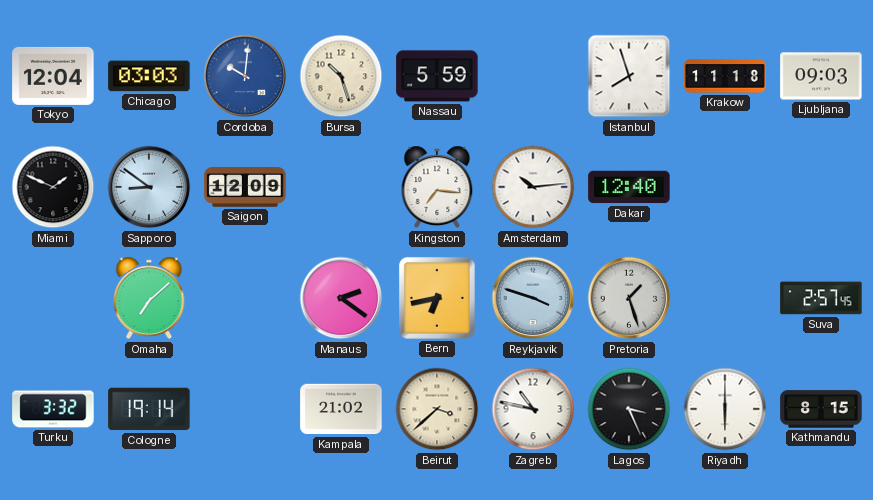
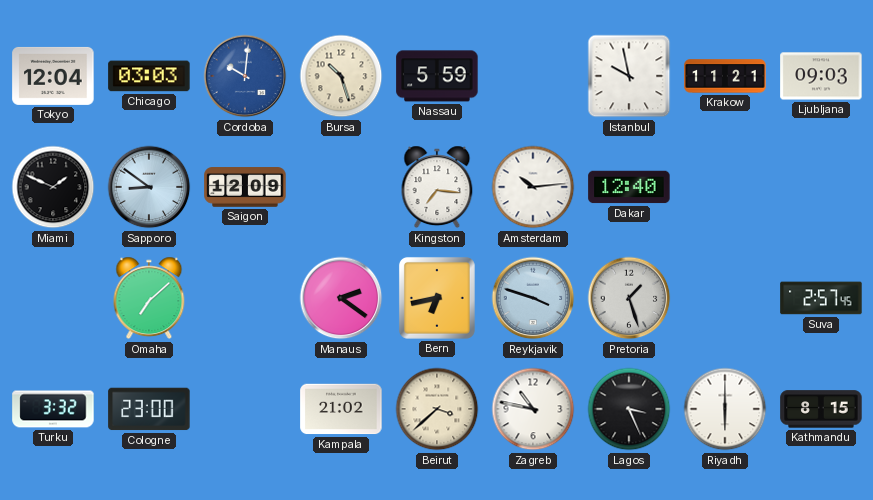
Istanbul: 7:57 -> 9:58 (629, 76)
Krakow: 11:18 -> 11:21 (725, 76)
Cologne: 19:14 -> 23:00 (149, 409)
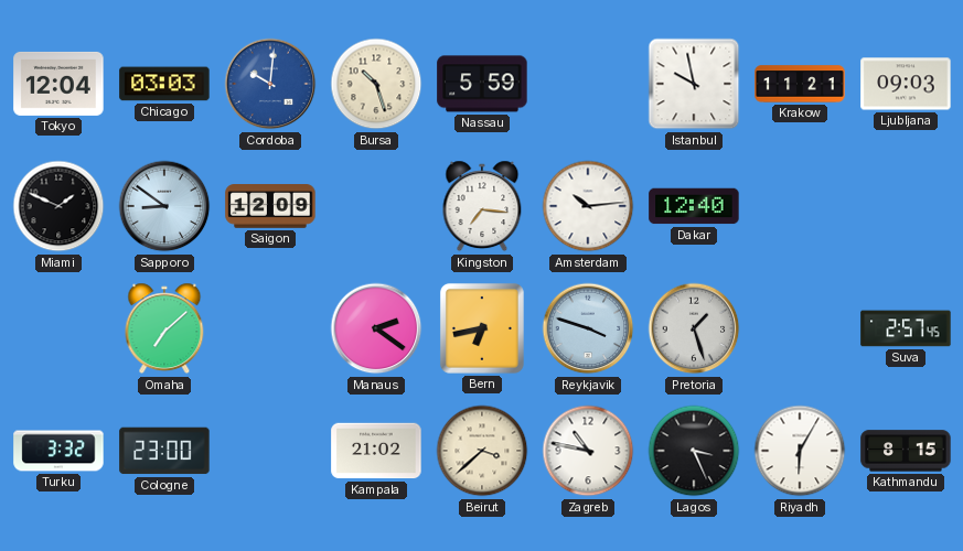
Riyadh: 6:00 -> 6:05 (800, 451)
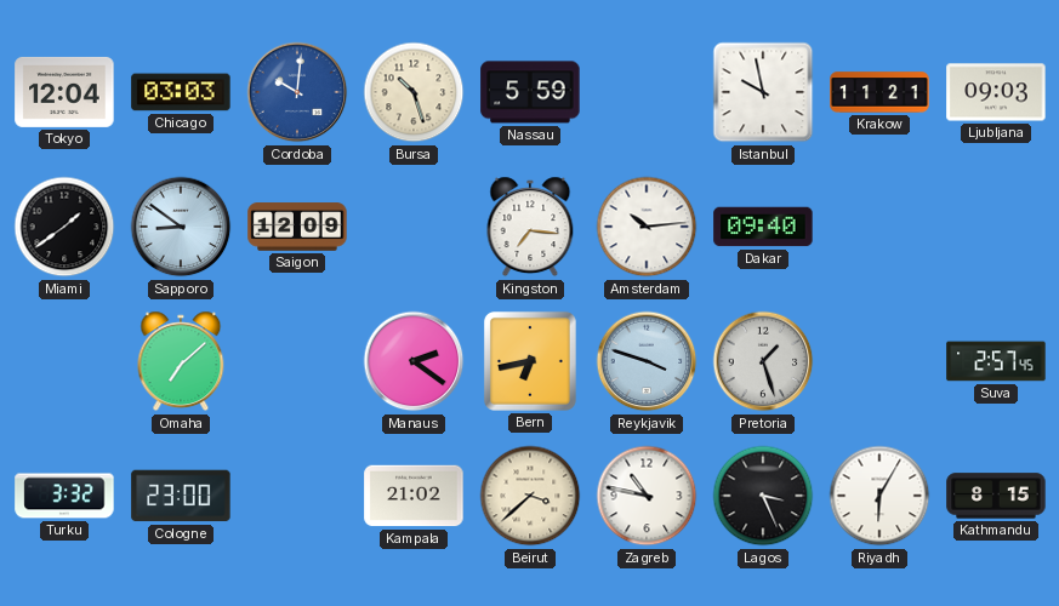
Miami: 1:49 -> 1:39 (64, 227)
Dakar: 12:40 -> 09:40 (763, 227)
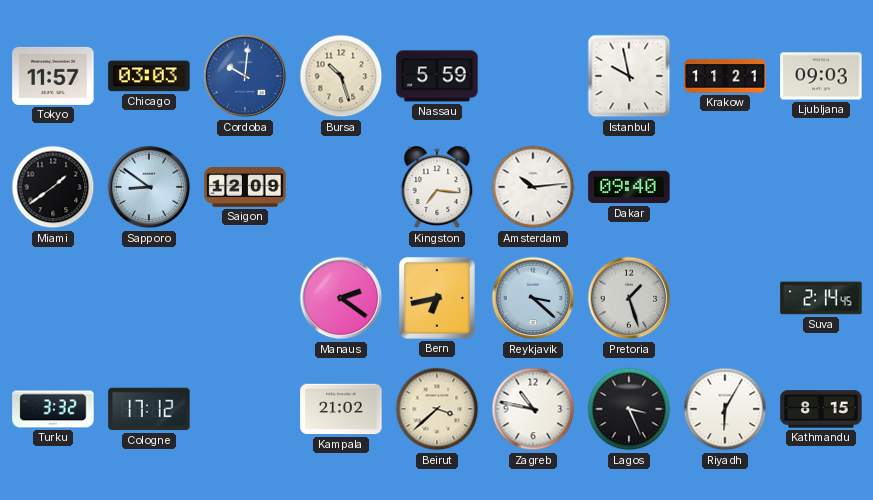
Tokyo: 12:04 -> 11:57 (53, 76)
Omaha: 7:08 -> none (181, 361)
Reykjavik: 3:48 -> 3:22 (533, 298)
Suva: 2:57 -> 2:14 (821, 298)
Cologne: 23:00 -> 17:12 (149, 409)
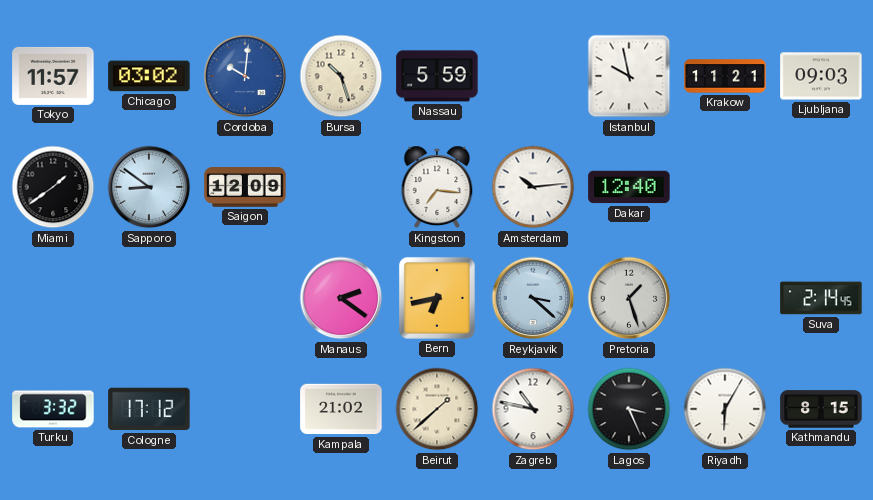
Chicago: 03:03 -> 03:02 (149, 76)
Dakar: 09:40 -> 12:40 (629, 187)
Beirut: 3:38 -> 1:38 (437, 409)
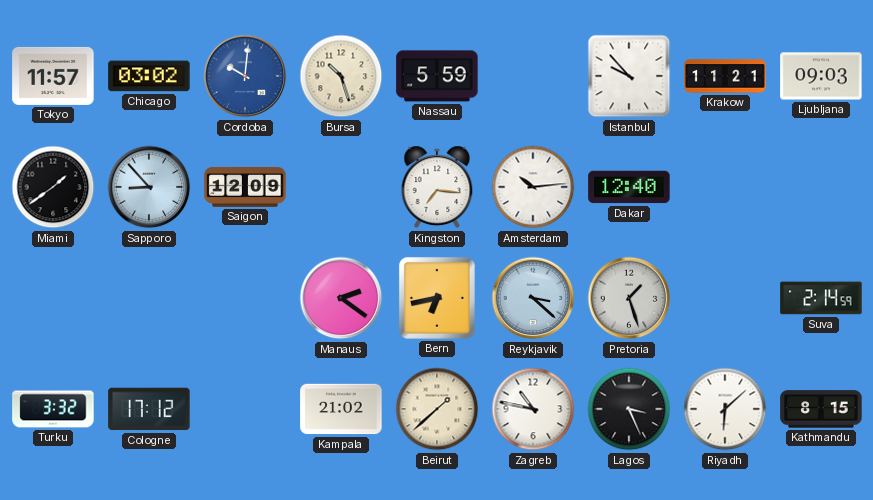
Istanbul: 9:58 -> 9:53 (629, 76)
Sapporo: 8:51 -> 8:53 (149, 187)
Suva: 2:14:45 -> 2:14:59 (821, 298)
Riyadh: 6:05 -> 6:08 (725, 409)
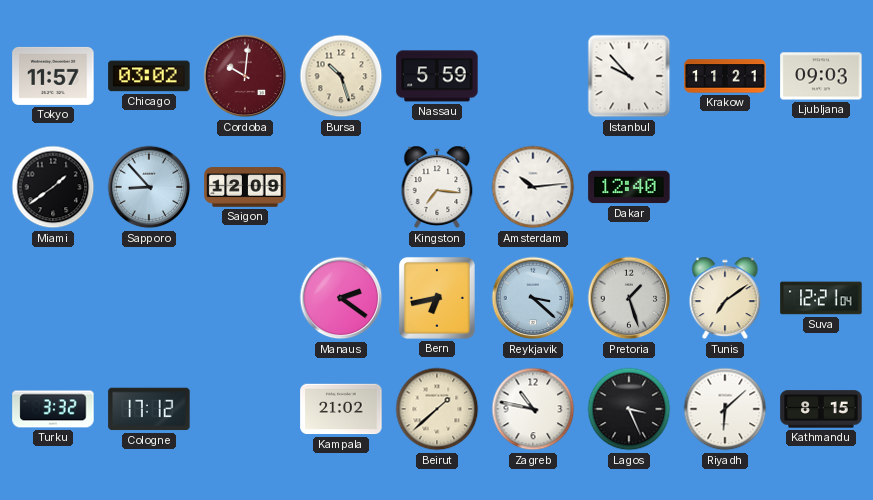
Cordoba dial: blue -> burgundy (245, 76)
Tunis: none -> 7:09 (725, 298)
Suva: 2:14 -> 12:21 (821, 298)
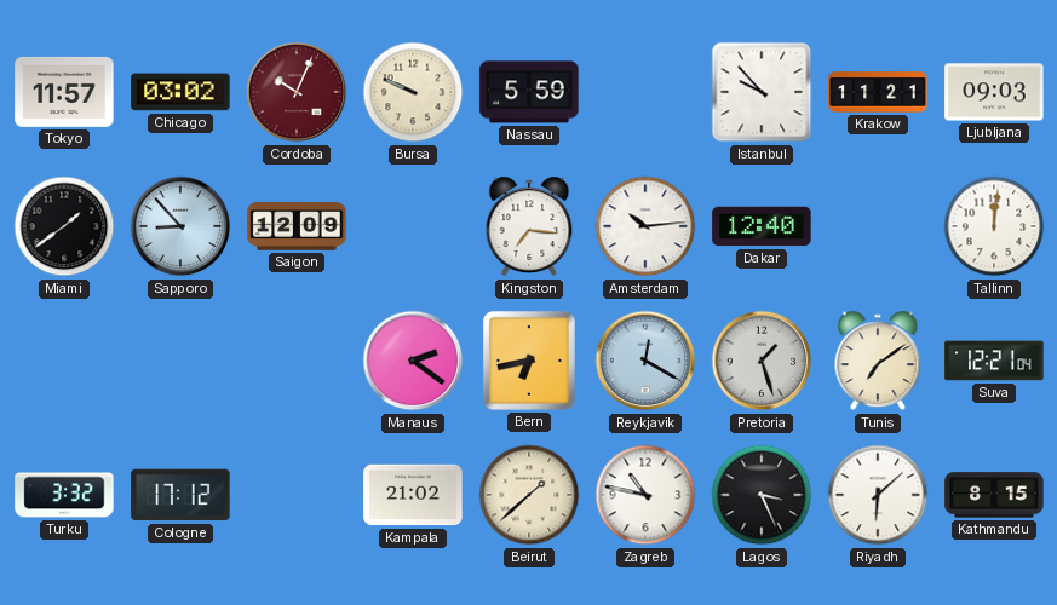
Cordoba: 10:01 -> 10:04 (297, 92)
Bursa: 10:27 -> 9:49 (413, 92)
Tallinn: none -> 12:01 (994, 226)
Reykjavik: 3:22 -> 12:20 (645, 361)
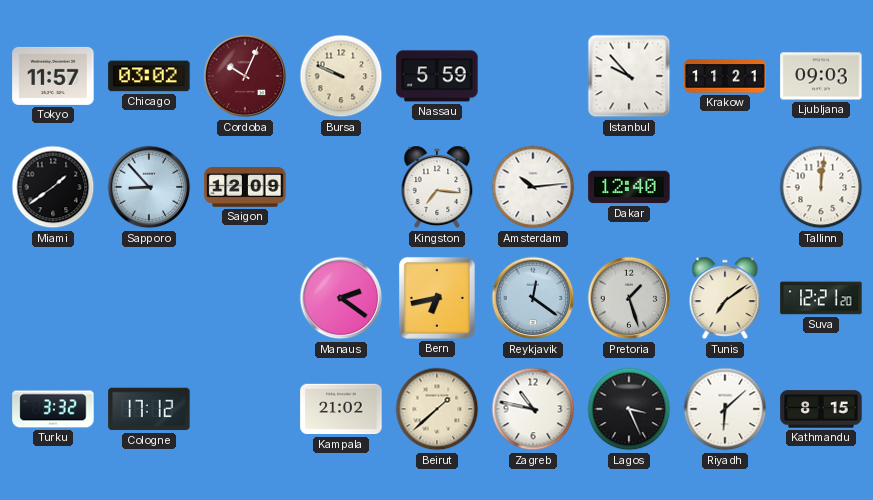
Reykjavik: 12:20 -> 12:21 (533, 298)
Suva: 12:21:04 -> 12:21:20 (821, 298)
